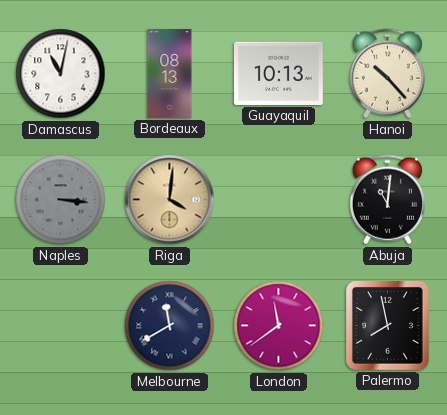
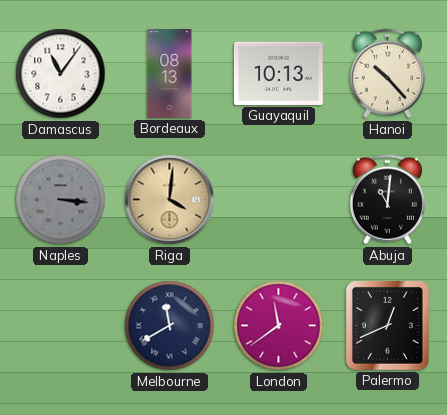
Damascus: 11:02 -> 11:06 (61, 74)
Palermo: 7:58 -> 12:41 (387, 325)
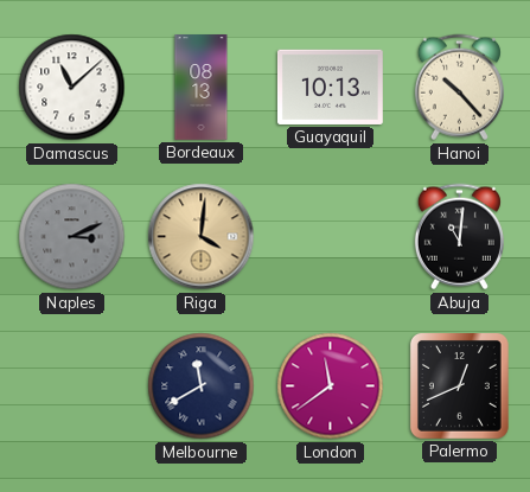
Damascus: 11:06 -> 11:08 (72, 88)
Naples: 3:16 -> 3:11 (72, 237)
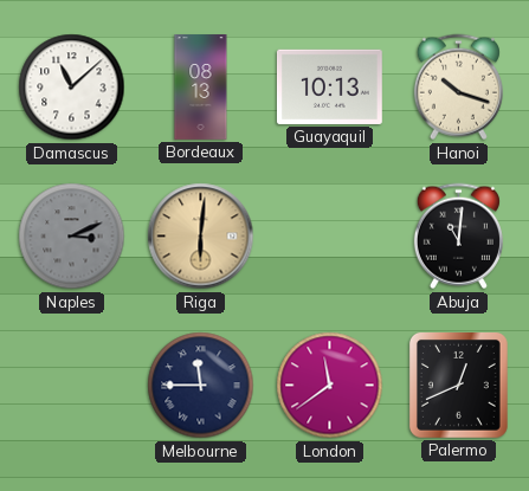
Hanoi: 10:23 -> 10:18 (458, 88)
Riga: 4:01 -> 6:01 (201, 237)
Melbourne: 11:40 -> 11:45 (201, 386)
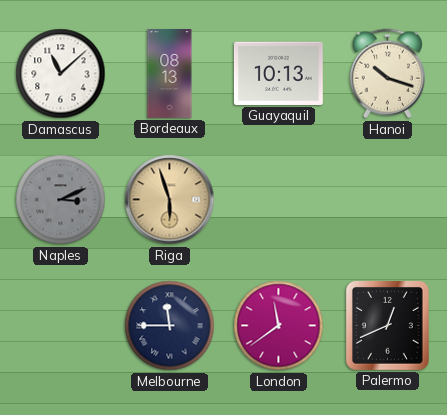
Riga: 6:01 -> 5:57 (170, 200)
Abuja: 11:01 -> none (458, 237)
